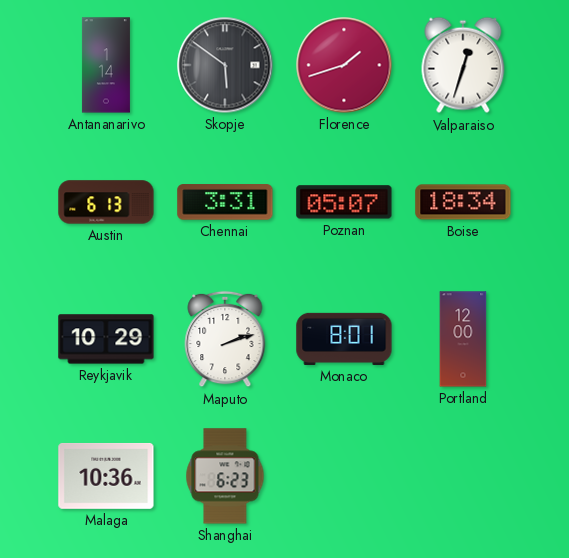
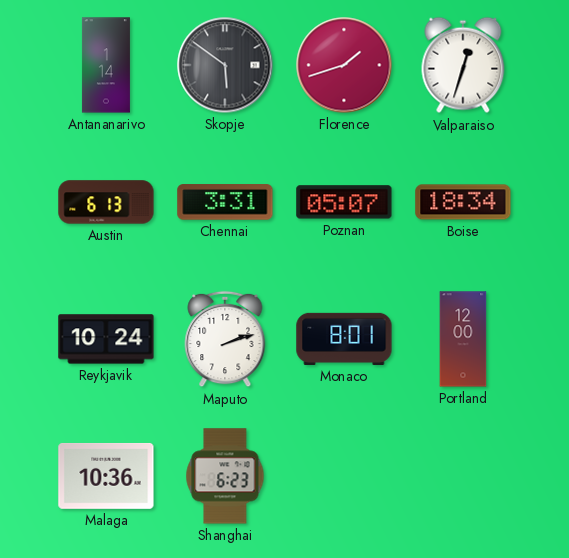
Reykjavik: 10:29 -> 10:24 (106, 339)
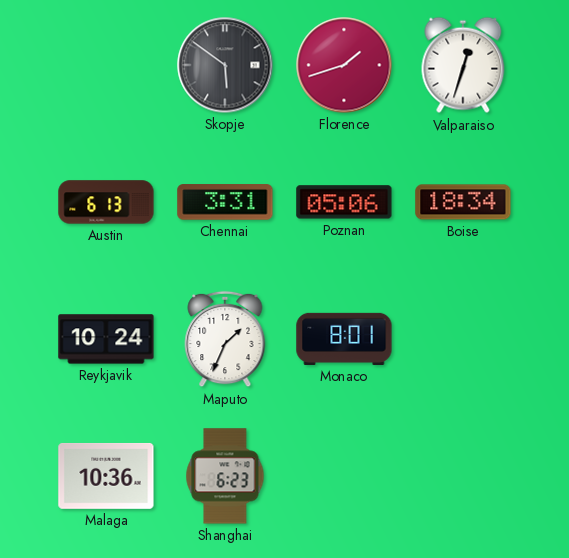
Antananarivo: 1:14 -> none (106, 65)
Poznan: 05:07 -> 05:06 (344, 202)
Maputo: 2:12 -> 1:34 (225, 339)
Portland: 12:00 -> none (463, 339)
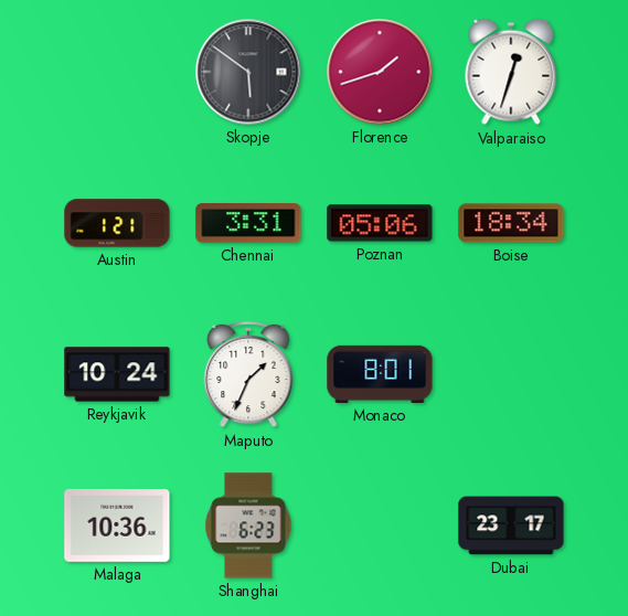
Austin: 6:13 -> 1:21 (117, 223)
Dubai: none -> 23:17 (511, 525)
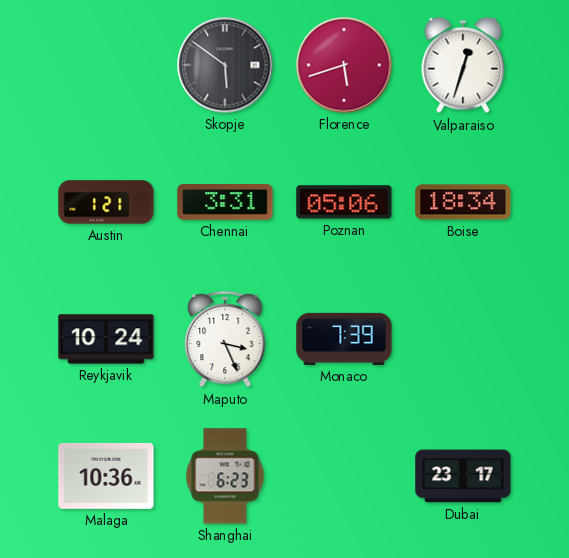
Florence: 1:42 -> 5:42 (344, 65)
Maputo: 1:34 -> 3:26 (225, 339)
Monaco: 8:01 -> 7:39 (344, 339)
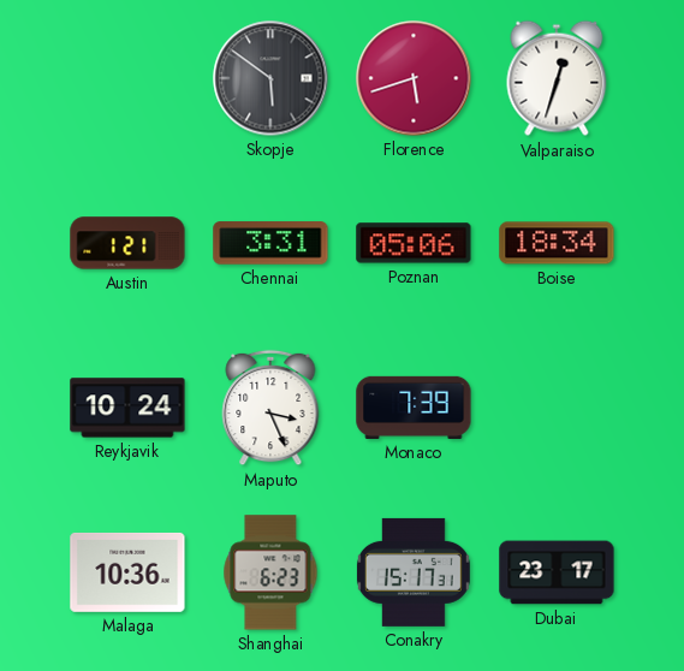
Conakry: none -> 15:17 (414, 572)
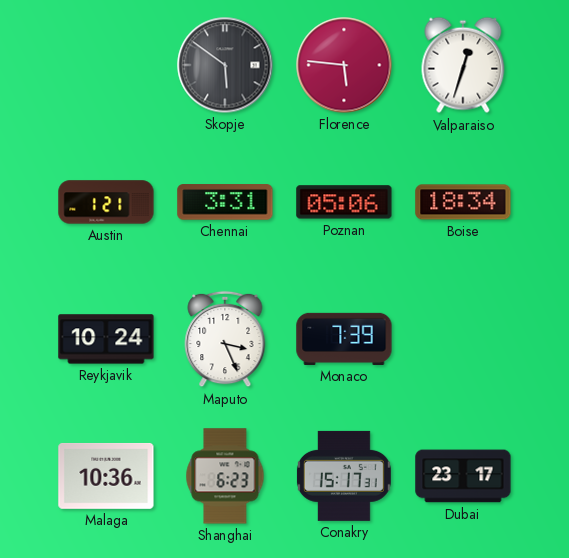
Florence: 5:42 -> 5:46 (344, 65)
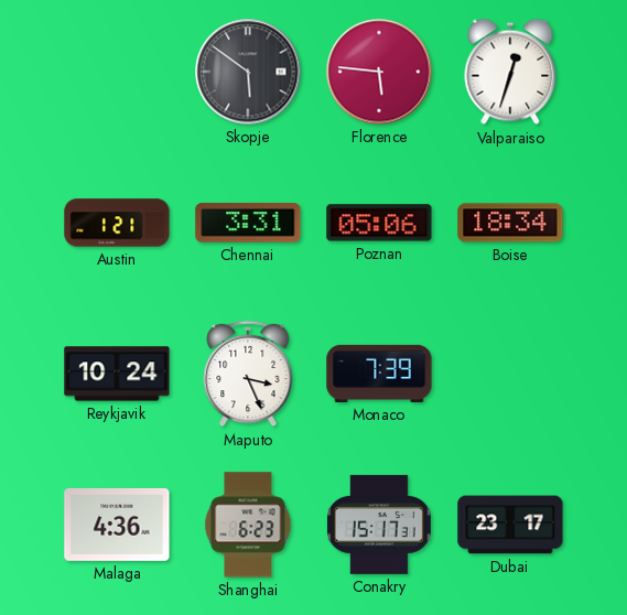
Malaga: 10:36 -> 4:36 (117, 525)
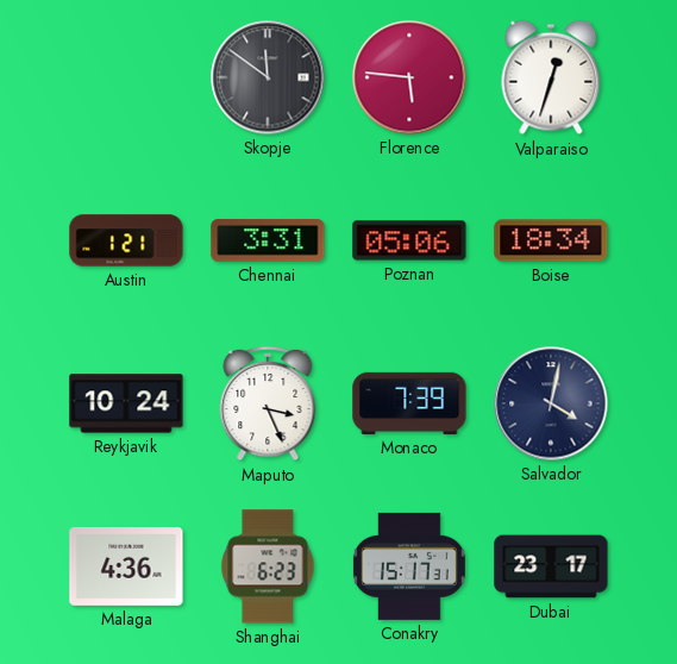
Skopje: 5:51 -> 11:51 (268, 77)
Salvador: none -> 4:02 (551, 403)
